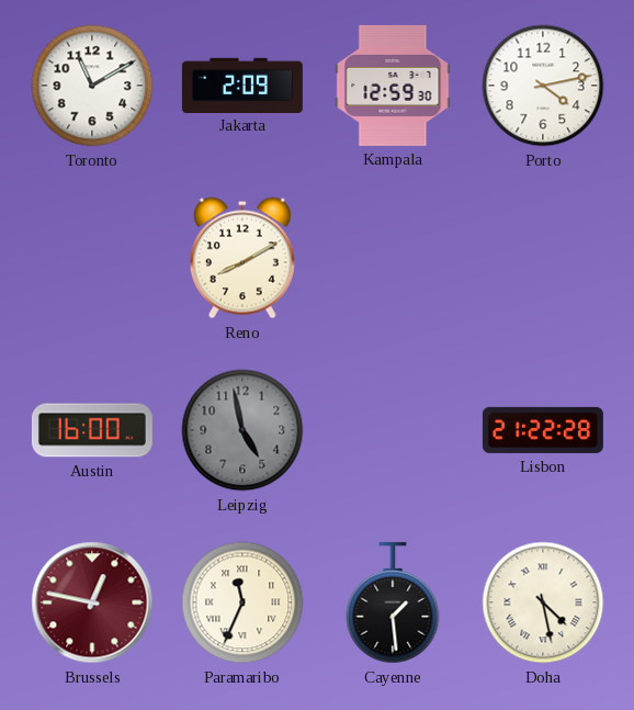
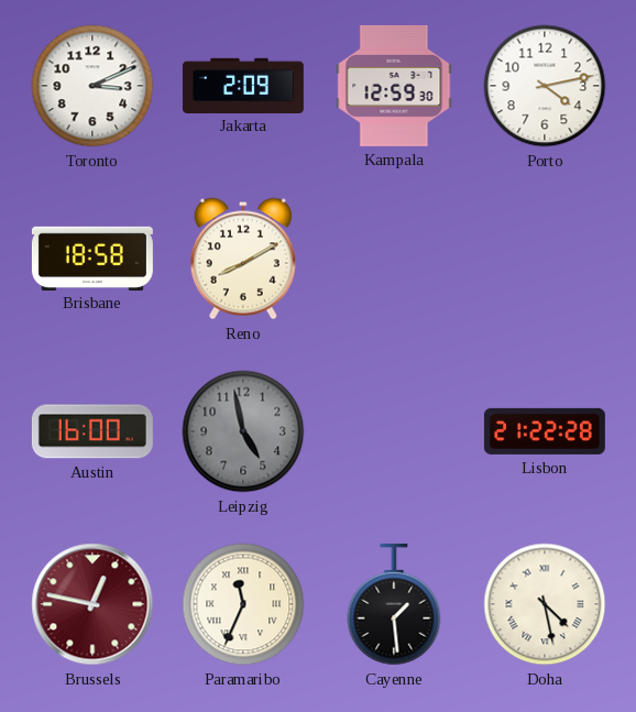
Toronto: 11:10 -> 3:11 (92, 86)
Brisbane: none -> 18:58 (92, 258)
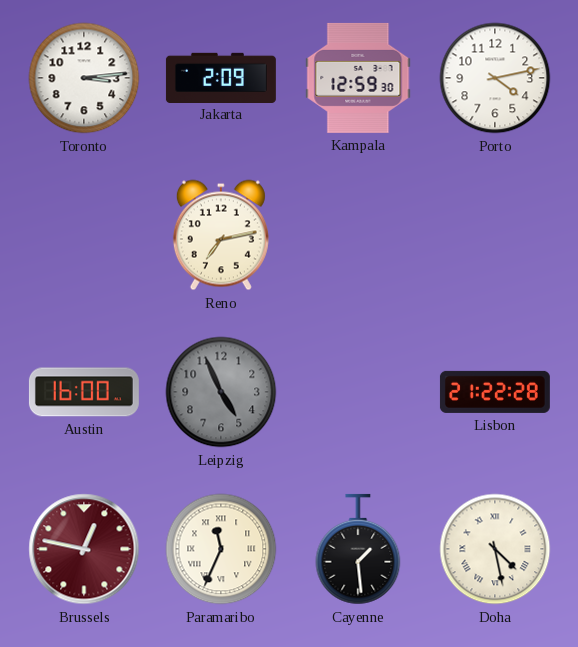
Toronto: 3:11 -> 3:14 (84, 78)
Brisbane: 18:58 -> none (92, 258)
Reno: 8:10 -> 7:13 (221, 235)
Leipzig: 4:58 -> 4:56 (221, 392)
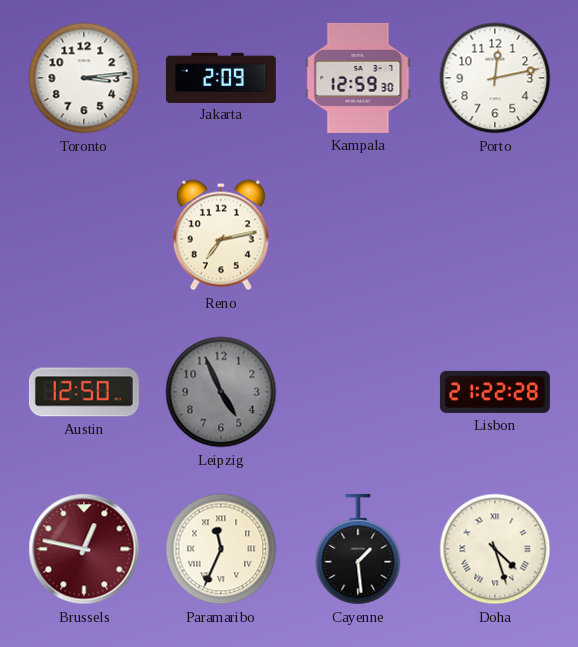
Porto: 4:13 -> 12:13 (495, 78)
Austin: 16:00 -> 12:50 (84, 392)
Doha: 4:28 -> 4:27 (495, 549)
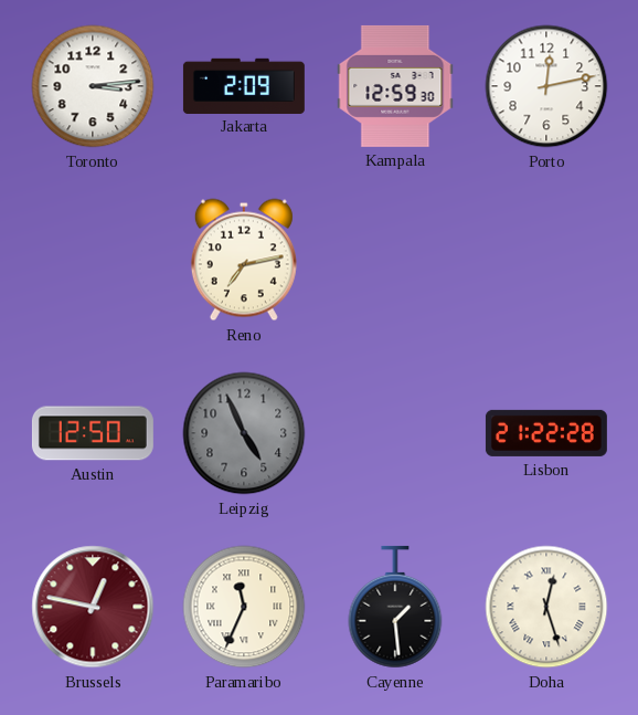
Doha: 4:27 -> 12:27 (546, 607)
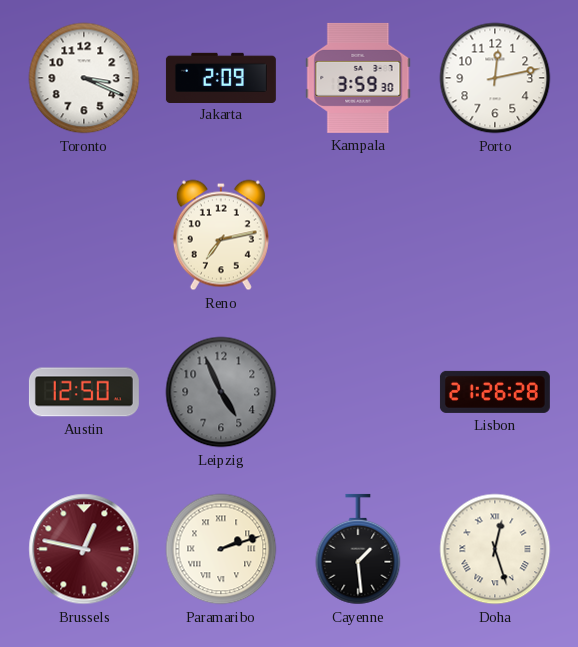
Toronto: 3:14 -> 3:19 (84, 78)
Kampala: 12:59 -> 3:59 (358, 78)
Lisbon: 21:22 -> 21:26 (495, 392)
Paramaribo: 11:34 -> 2:12 (221, 549)
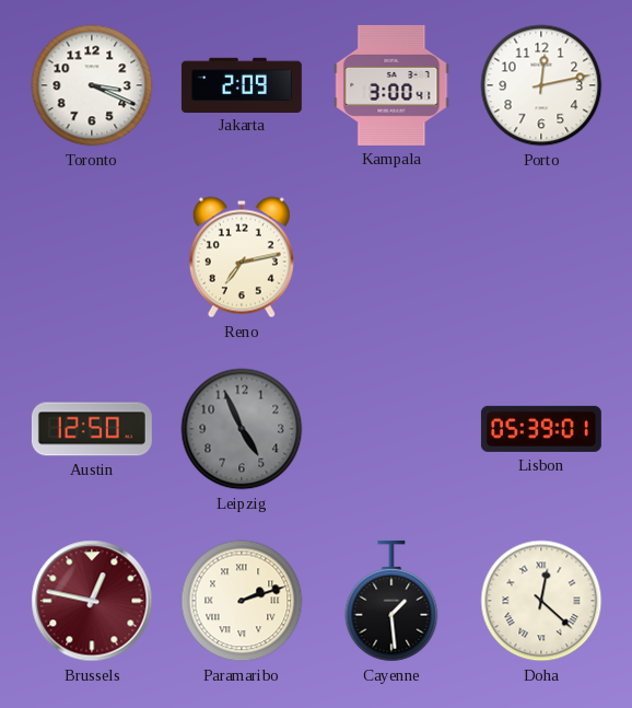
Kampala: 3:59 -> 3:00 (391, 85)
Lisbon: 21:26 -> 05:39 (541, 429)
Doha: 12:27 -> 12:22 (541, 601)
